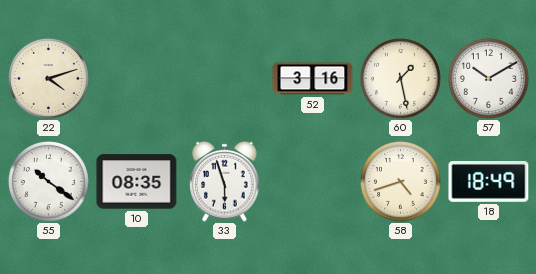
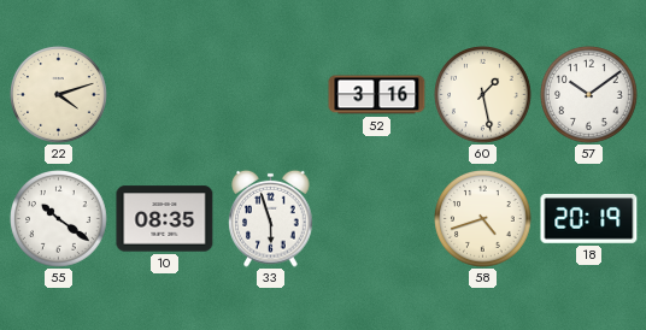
57: 10:10 -> 10:09 (589, 95)
18: 18:49 -> 20:19 (589, 219)
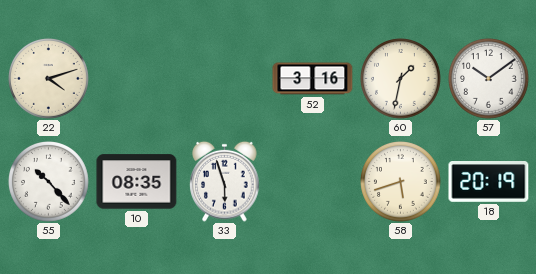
60: 1:28 -> 1:32 (401, 79)
55: 10:21 -> 10:23 (49, 182)
58: 4:42 -> 5:42 (401, 182)
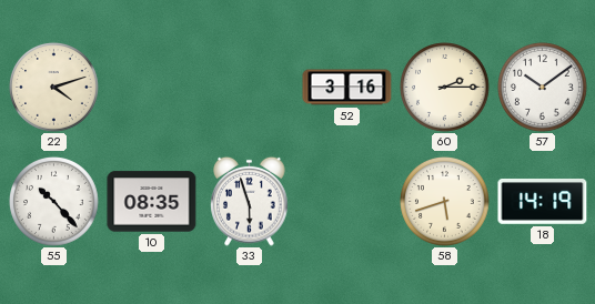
60: 1:32 -> 2:15 (445, 88)
18: 20:19 -> 14:19 (543, 202)
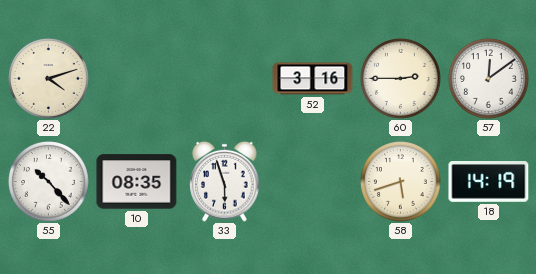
60: 2:15 -> 2:45 (401, 79)
57: 10:09 -> 12:09 (489, 79)
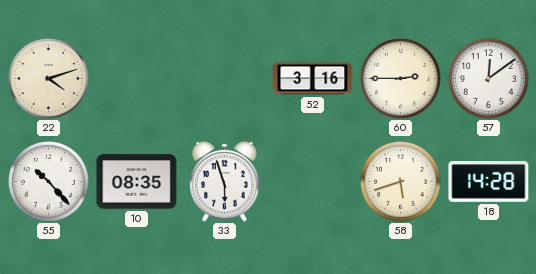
18: 14:19 -> 14:28 (489, 182)
